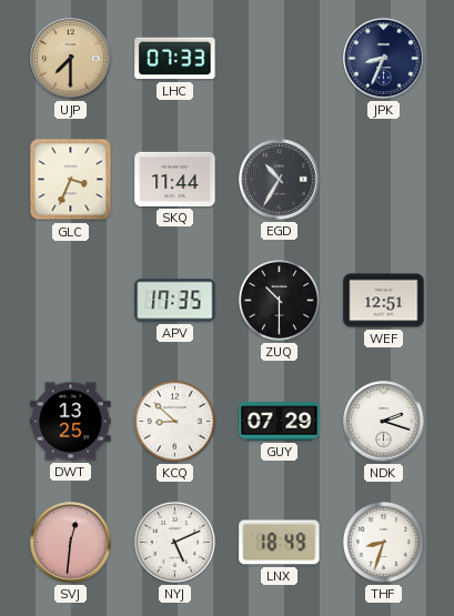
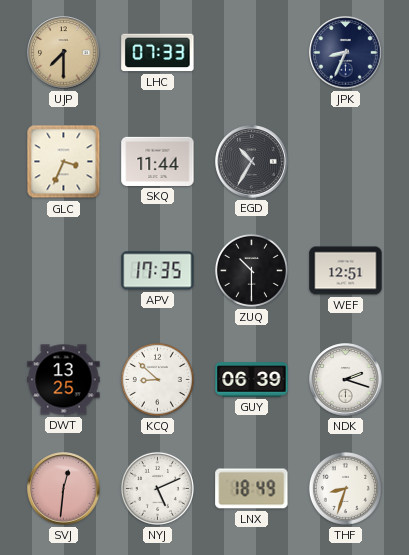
GUY: 07:29 -> 06:39 (252, 380)
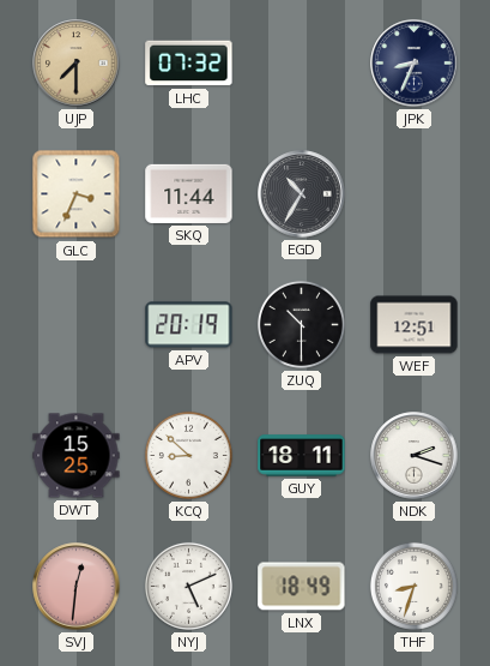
LHC: 07:33 -> 07:32 (189, 64)
APV: 17:35 -> 20:19 (189, 325)
DWT: 13:25 -> 15:25 (77, 456)
GUY: 06:39 -> 18:11 (302, 456)
